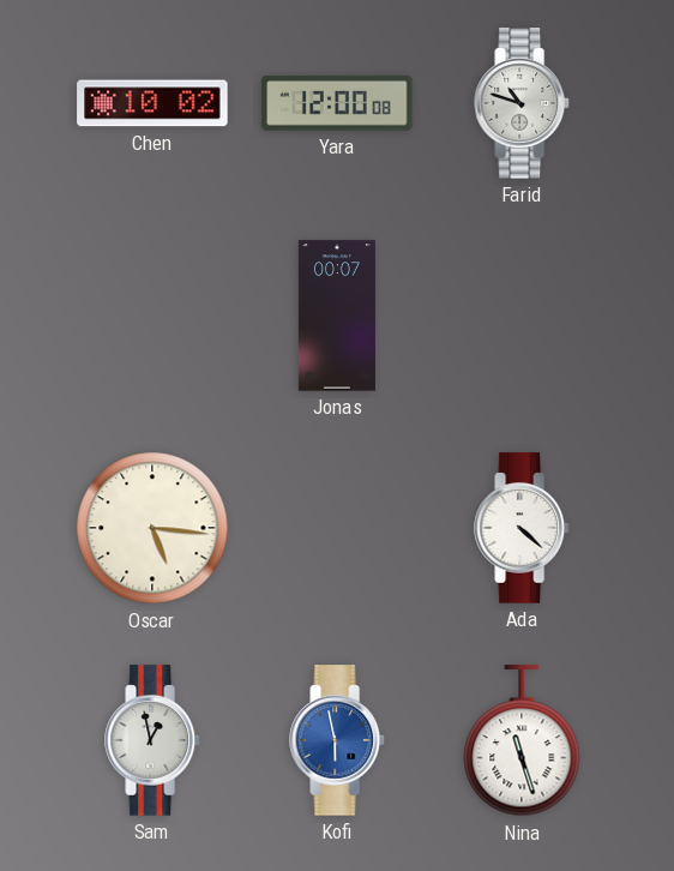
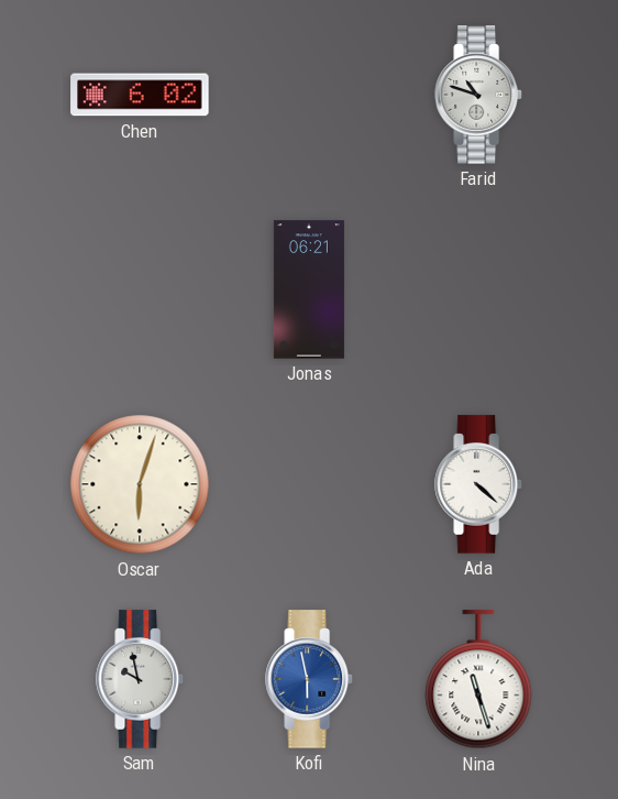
Chen: 10:02 -> 6:02 (140, 95)
Yara: 12:00 -> none (337, 103)
Jonas: 00:07 -> 06:21 (309, 289)
Oscar: 5:16 -> 6:03 (140, 484)
Sam: 12:58 -> 9:58 (140, 679)
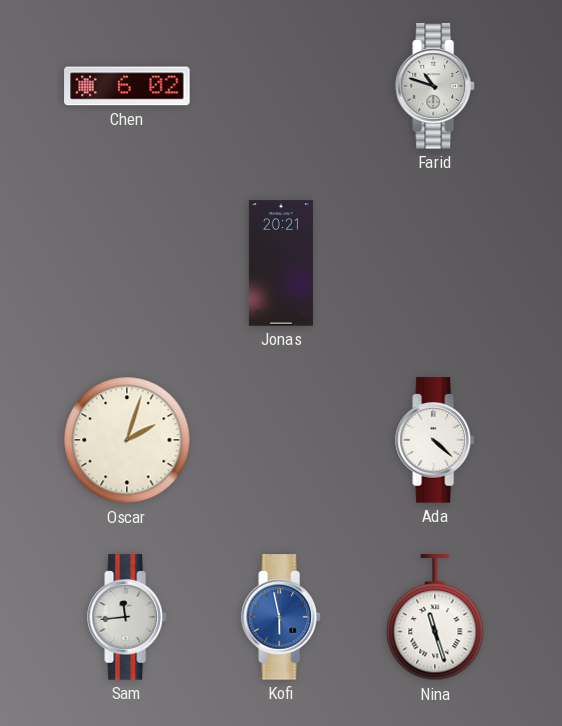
Jonas: 06:21 -> 20:21 (281, 263)
Oscar: 6:03 -> 2:03 (127, 440)
Sam: 9:58 -> 11:44 (127, 617)
